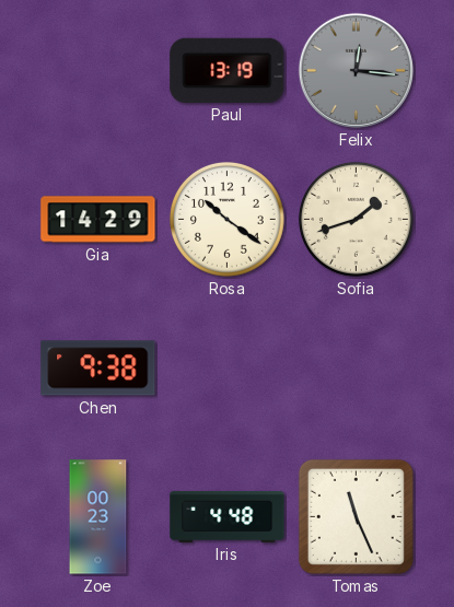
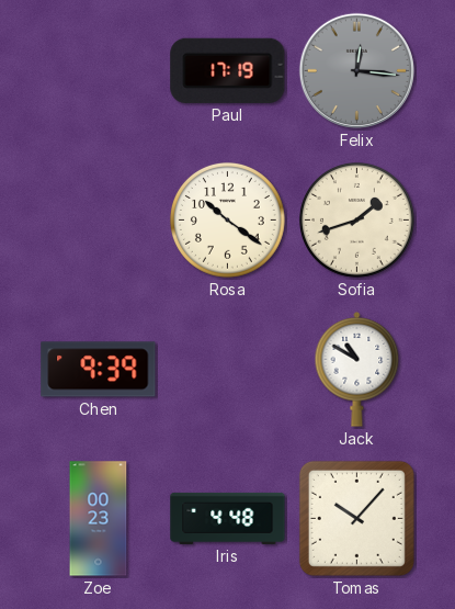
Paul: 13:19 -> 17:19 (228, 70)
Gia: 14:29 -> none (98, 220)
Chen: 9:38 -> 9:39 (99, 370)
Jack: none -> 10:50 (357, 370)
Tomas: 11:26 -> 10:07 (356, 518)
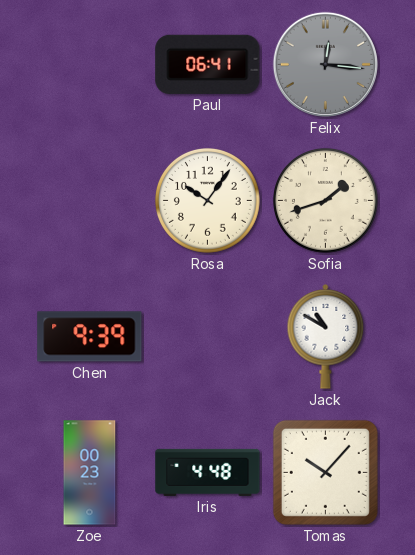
Paul: 17:19 -> 06:41 (208, 64)
Rosa: 10:21 -> 10:06 (208, 201)
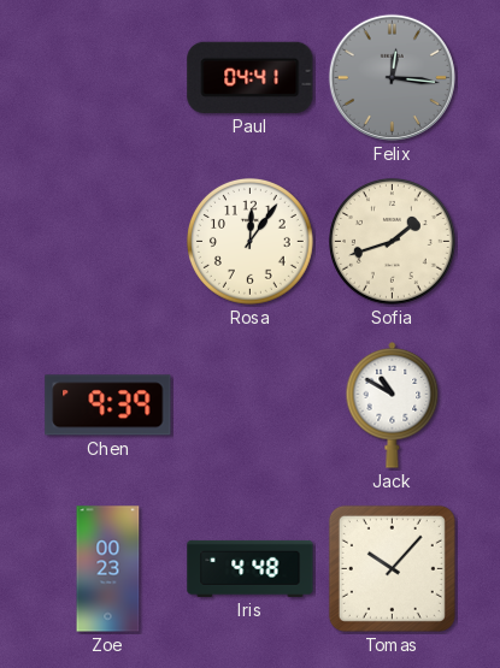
Paul: 06:41 -> 04:41 (251, 77)
Rosa: 10:06 -> 12:06 (251, 242)
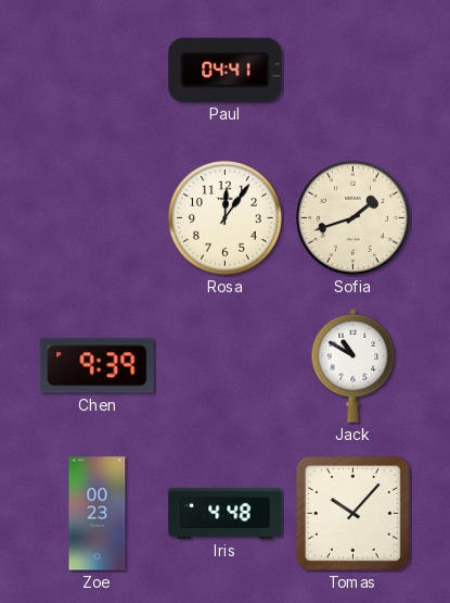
Felix: 12:16 -> none (392, 77)
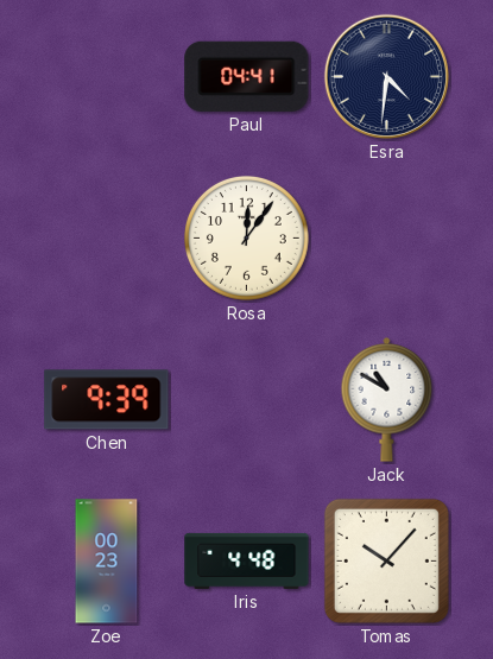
Esra: none -> 4:31 (386, 76)
Sofia: 1:42 -> none (353, 218)
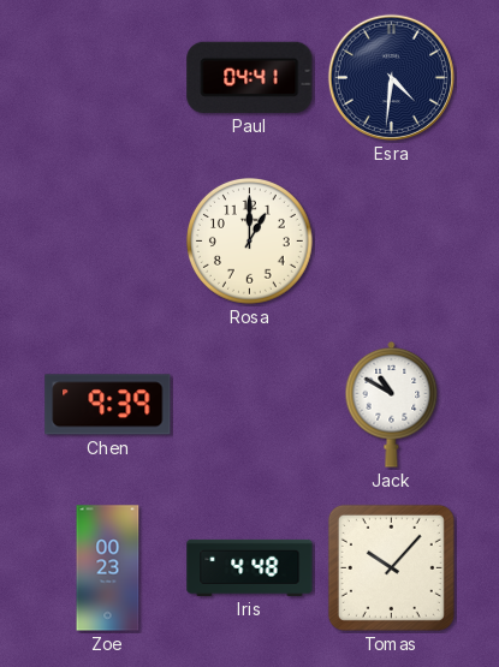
Rosa: 12:06 -> 1:00 (250, 242)
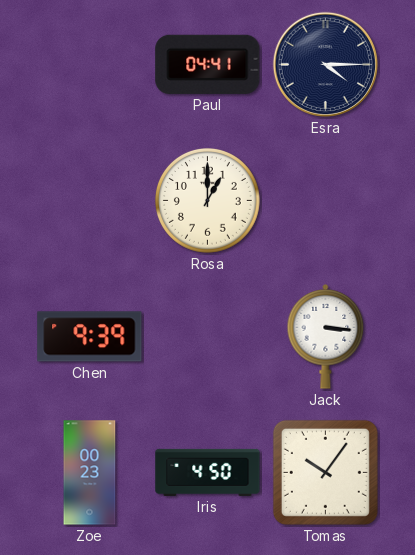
Esra: 4:31 -> 4:15 (325, 64)
Jack: 10:50 -> 3:16 (326, 337)
Iris: 4:48 -> 4:50 (208, 472)
Tomas: 10:07 -> 10:06 (325, 472)
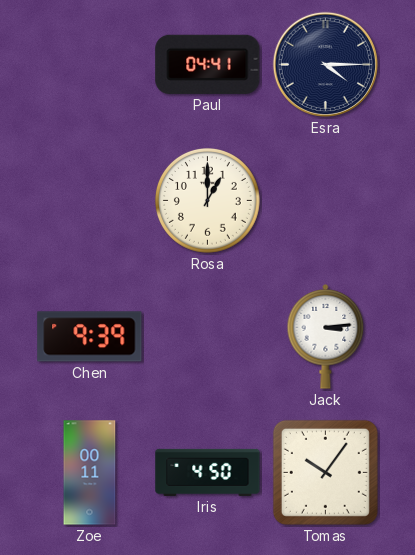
Jack: 3:16 -> 3:14 (326, 337)
Zoe: 00:23 -> 00:11 (90, 473)
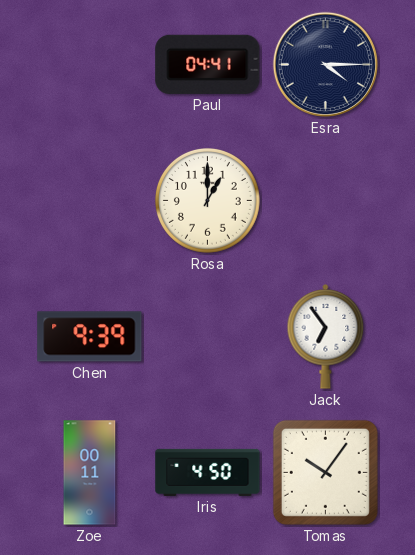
Jack: 3:14 -> 6:54 (326, 337)
